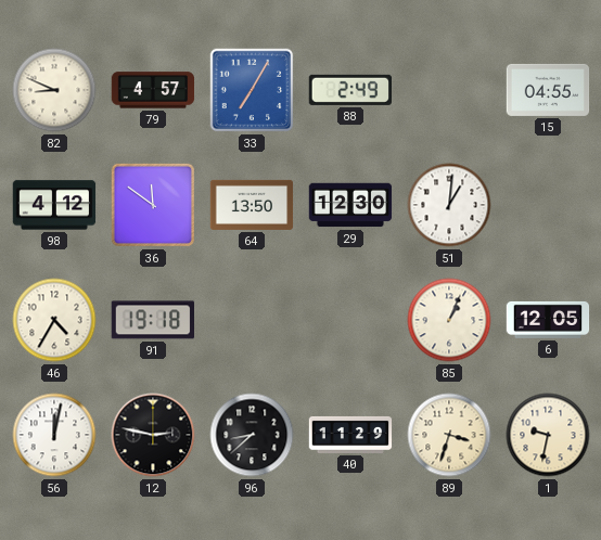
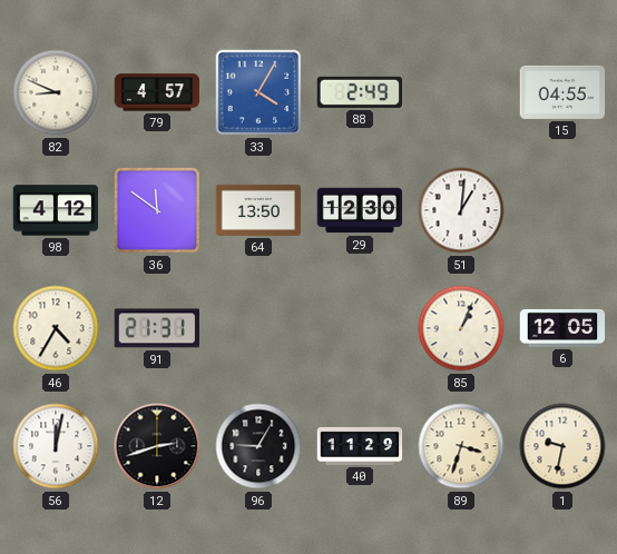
33: 7:05 -> 4:05 (258, 92)
91: 19:18 -> 21:31 (156, 328)
12: 2:47 -> 2:42 (157, 446)
96: 8:38 -> 9:05 (258, 446)
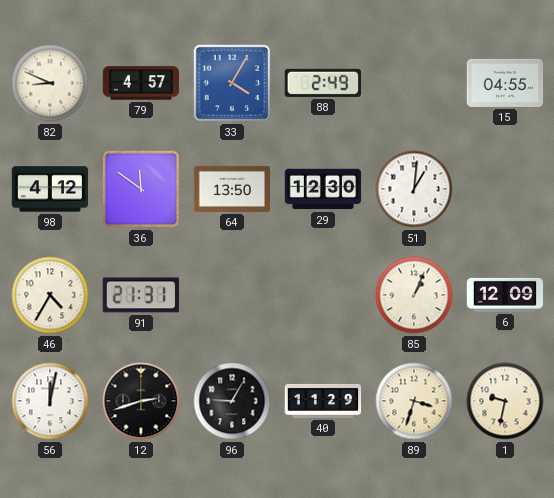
6: 12:05 -> 12:09 (505, 295)
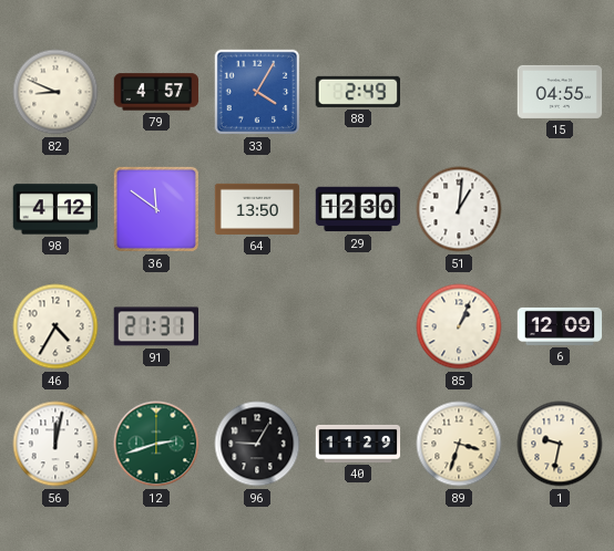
12 dial: black -> green (156, 444)
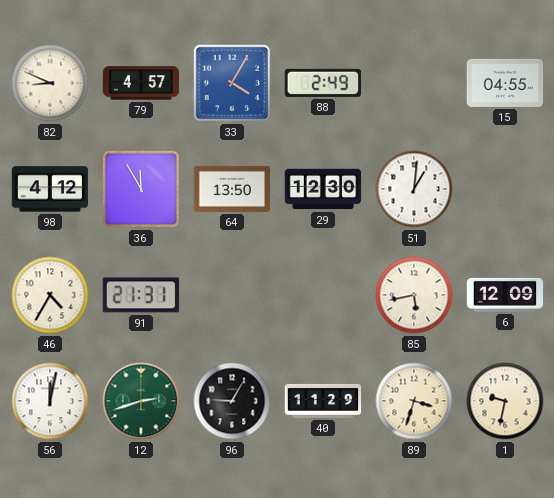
36: 11:51 -> 11:55 (141, 189)
85: 1:04 -> 5:43 (414, 295)
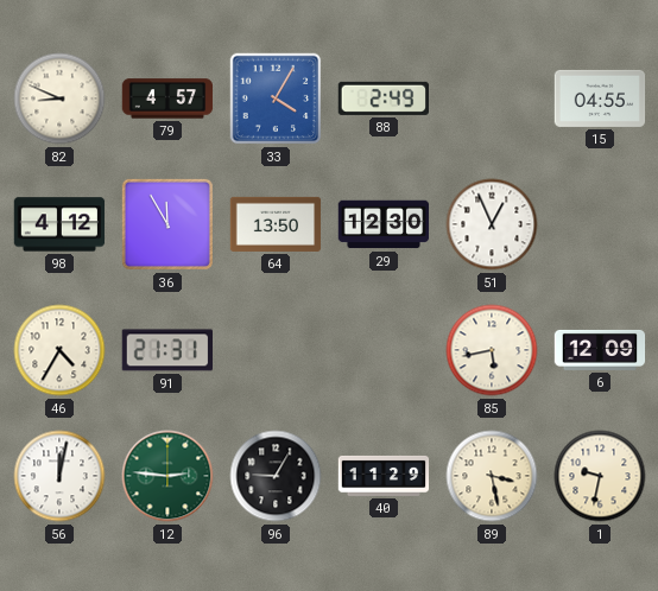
51: 1:01 -> 12:56 (492, 224)
12: 2:42 -> 2:46 (167, 476)
89: 3:33 -> 3:28 (492, 476)
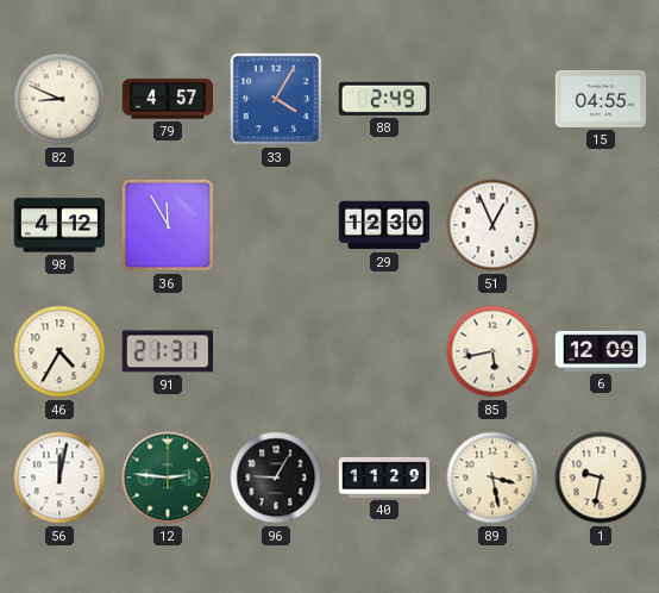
64: 13:50 -> none (276, 224)
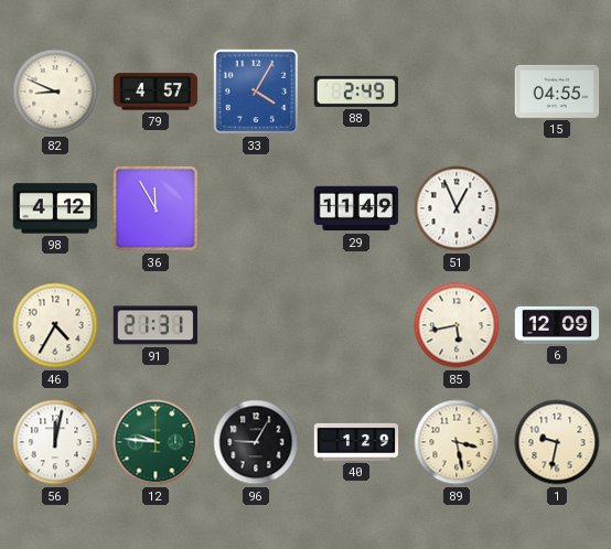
29: 12:30 -> 11:49 (356, 208)
12: 2:46 -> 9:46 (156, 442)
40: 11:29 -> 1:29 (356, 442)
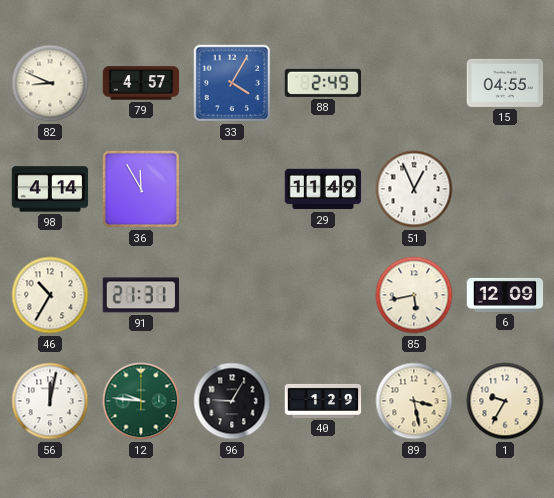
98: 4:12 -> 4:14 (50, 189)
46: 4:35 -> 10:35 (50, 295)
1: 9:32 -> 9:35 (505, 401)
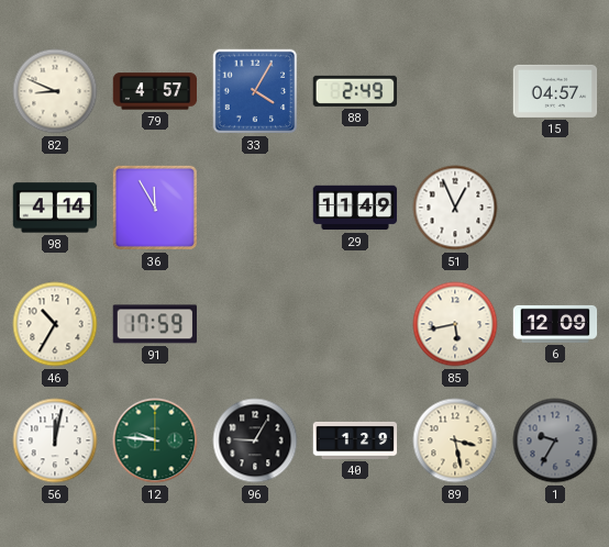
15: 04:55 -> 04:57 (555, 91)
91: 21:31 -> 17:59 (154, 324)
1 dial: cream -> grey (555, 440)
